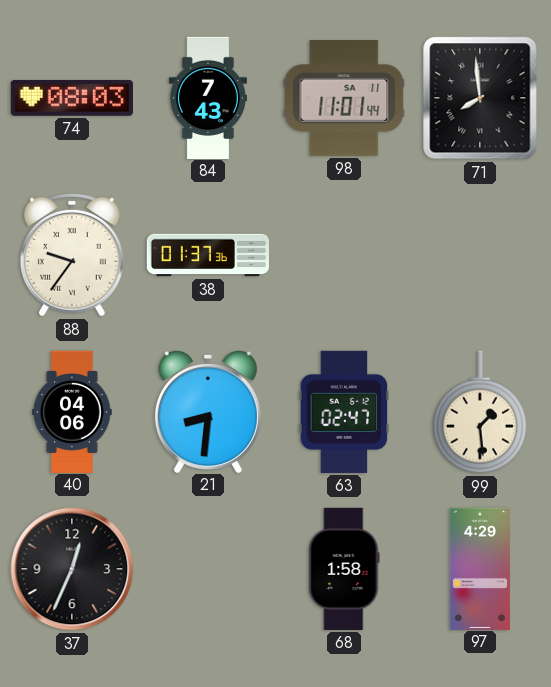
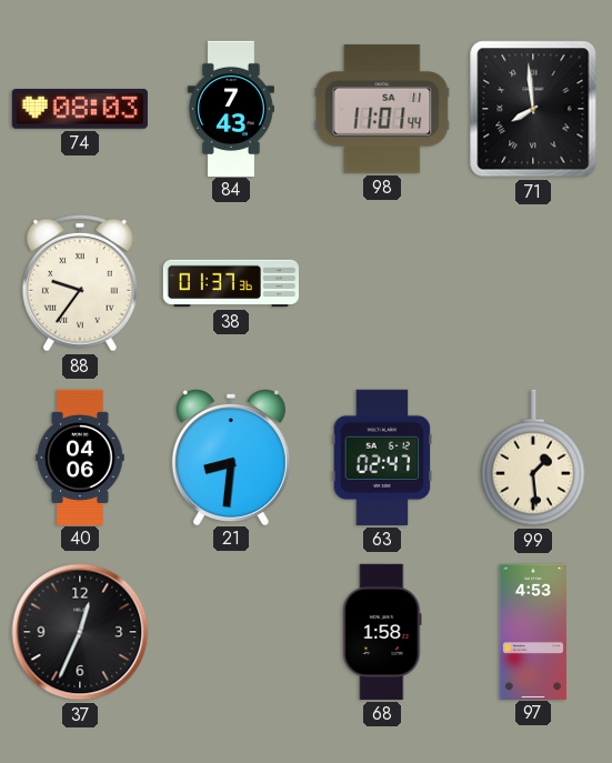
97: 4:29 -> 4:53 (533, 631)
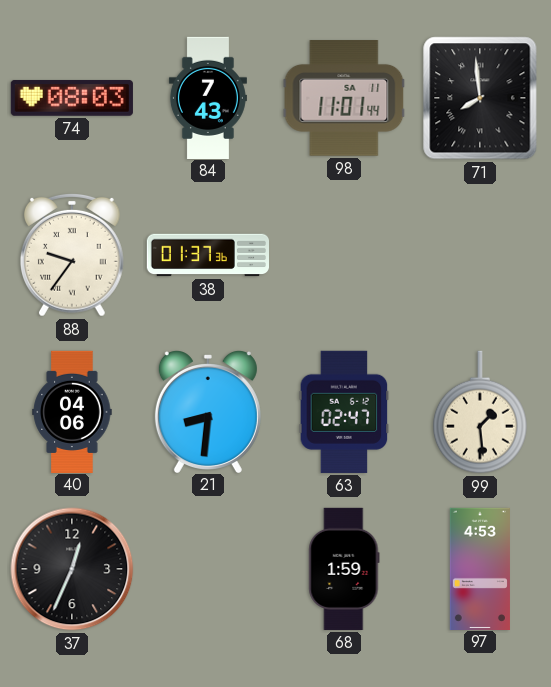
68: 1:58 -> 1:59 (344, 569)
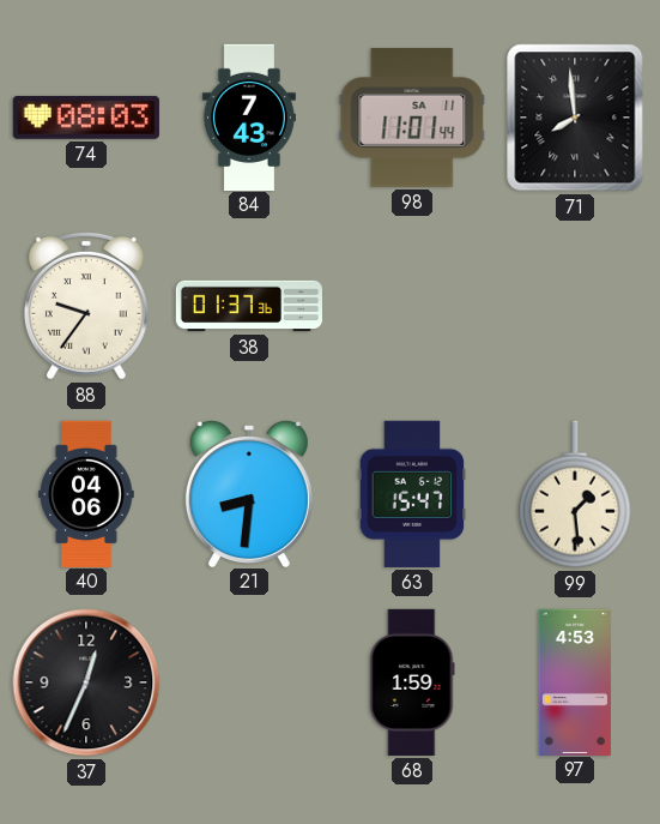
63: 02:47 -> 15:47 (412, 494)
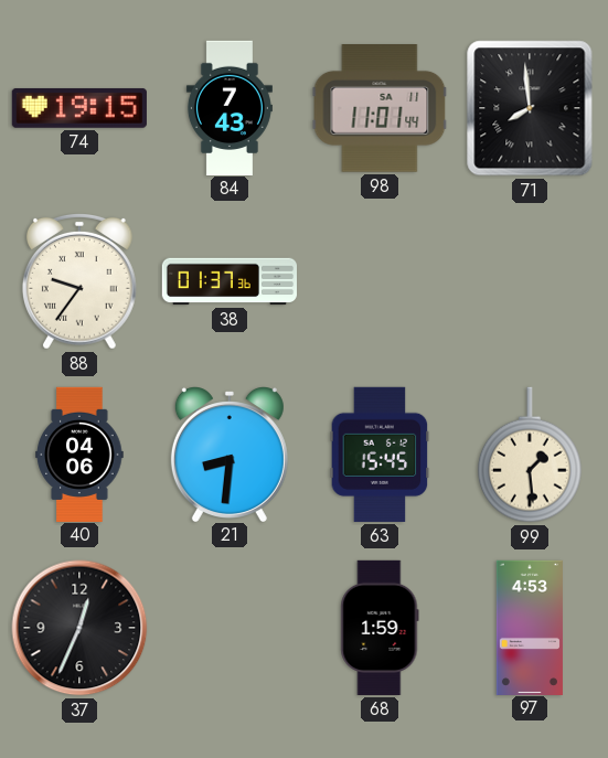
74: 08:03 -> 19:15 (79, 108)
63: 15:47 -> 15:45 (380, 455)
